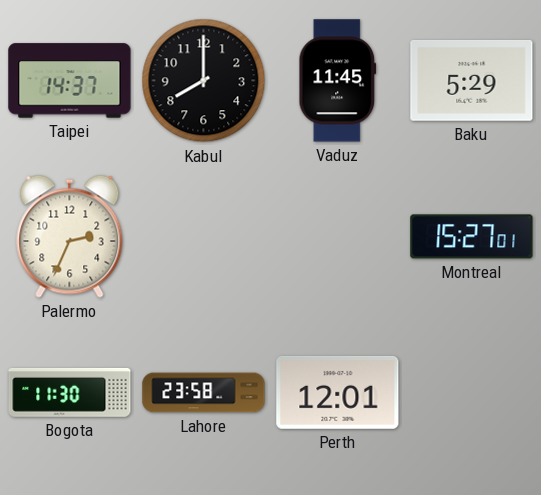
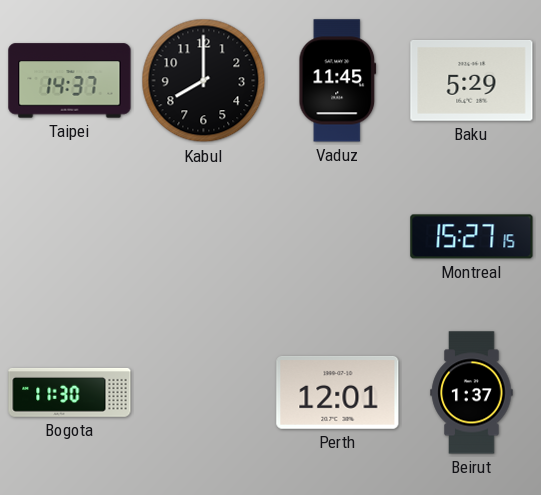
Palermo: 2:34 -> none (70, 236)
Montreal: 15:27:01 -> 15:27:15 (472, 237)
Lahore: 23:58 -> none (204, 393)
Beirut: none -> 1:37 (472, 393)
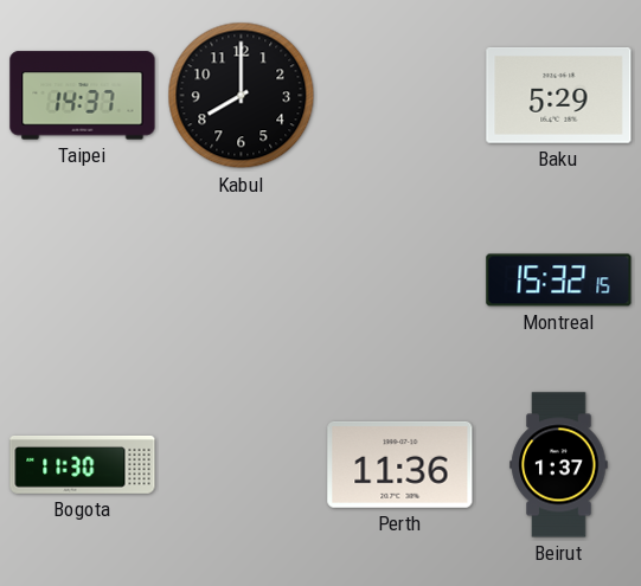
Vaduz: 11:45 -> none (338, 81)
Montreal: 15:27 -> 15:32 (559, 281)
Perth: 12:01 -> 11:36 (400, 464)
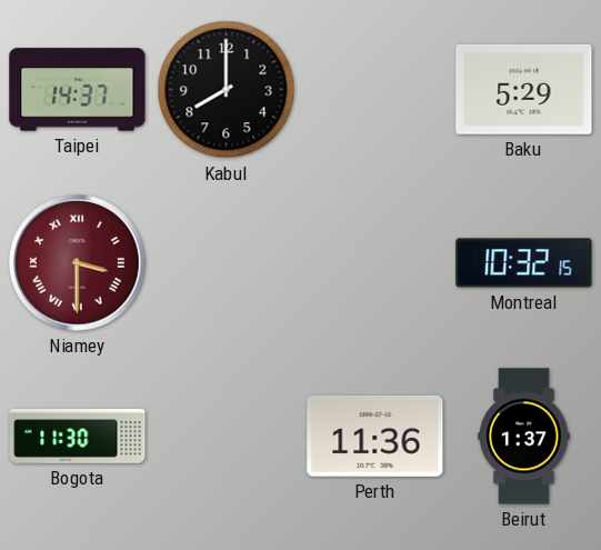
Niamey: none -> 3:30 (78, 263)
Montreal: 15:32 -> 10:32 (524, 263)
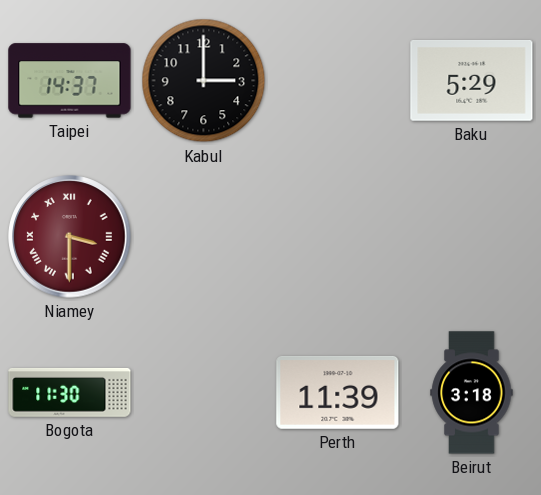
Kabul: 8:00 -> 3:00 (204, 81)
Montreal: 10:32 -> none (524, 263)
Perth: 11:36 -> 11:39 (338, 392)
Beirut: 1:37 -> 3:18 (472, 393)
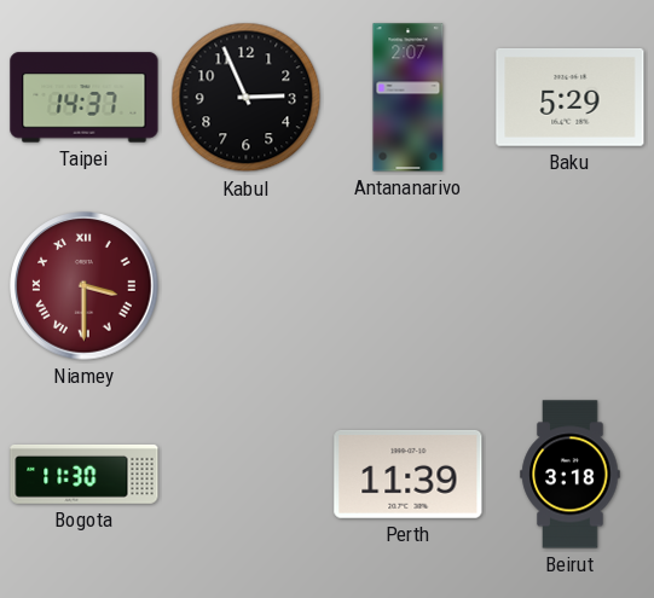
Kabul: 3:00 -> 2:56 (247, 98)
Antananarivo: none -> 2:07 (409, 98)
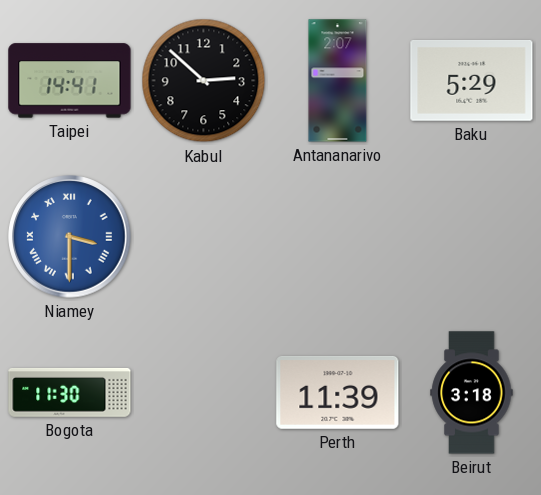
Taipei: 14:37 -> 14:41 (70, 81)
Kabul: 2:56 -> 2:52 (204, 81)
Niamey dial: burgundy -> blue (70, 237)
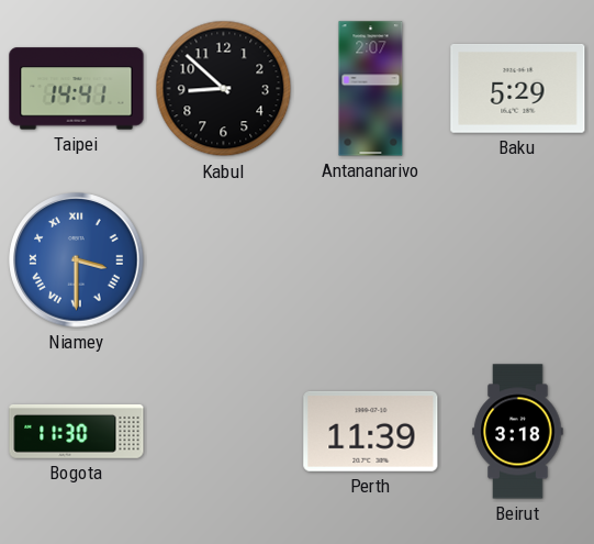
Kabul: 2:52 -> 8:52 (224, 89)
